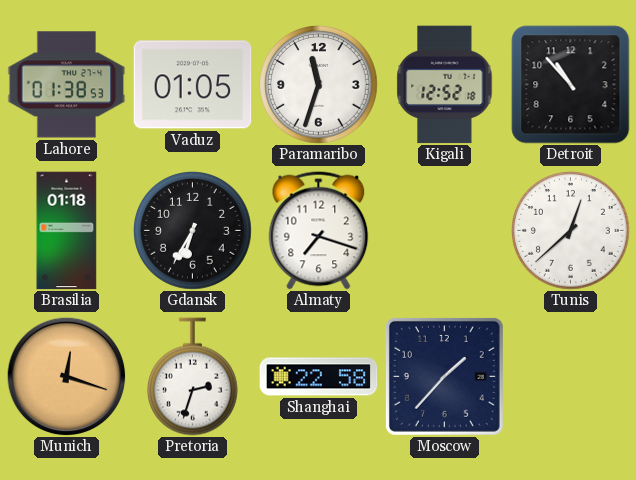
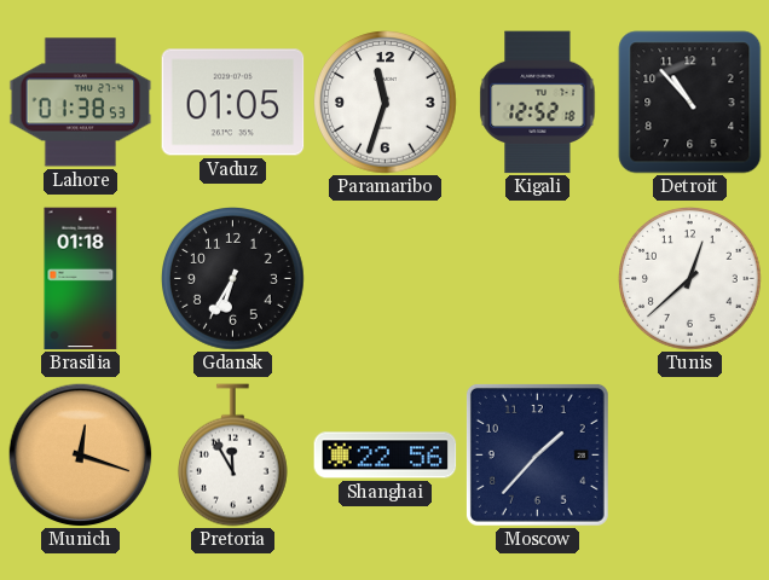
Almaty: 7:18 -> none (319, 231)
Pretoria: 2:33 -> 11:55 (232, 456)
Shanghai: 22:58 -> 22:56 (386, 456)
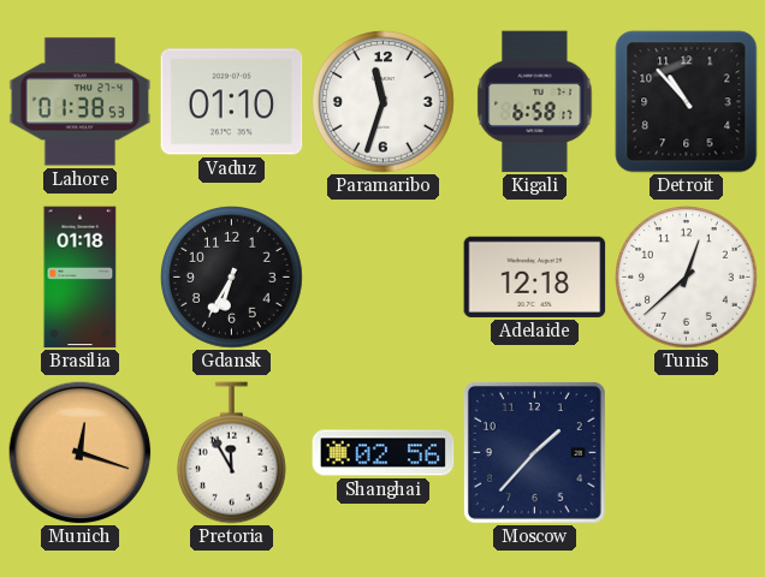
Vaduz: 01:05 -> 01:10 (232, 102)
Kigali: 12:52 -> 6:58 (535, 102)
Adelaide: none -> 12:18 (535, 276)
Shanghai: 22:56 -> 02:56 (384, 453)
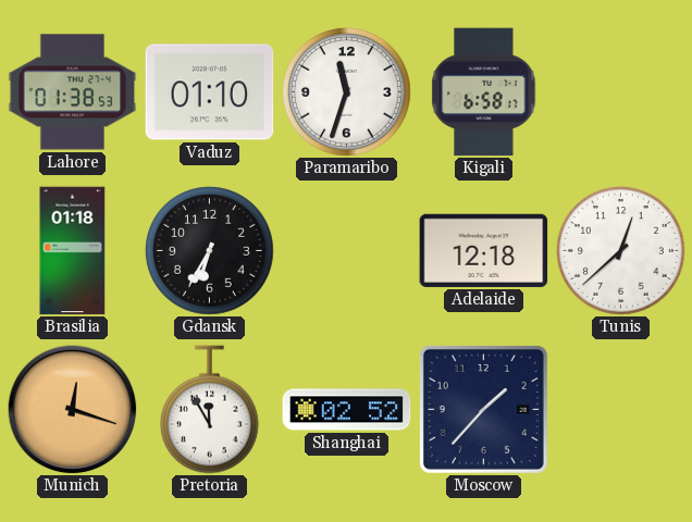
Detroit: 10:53 -> none (687, 102)
Shanghai: 02:56 -> 02:52 (347, 410)
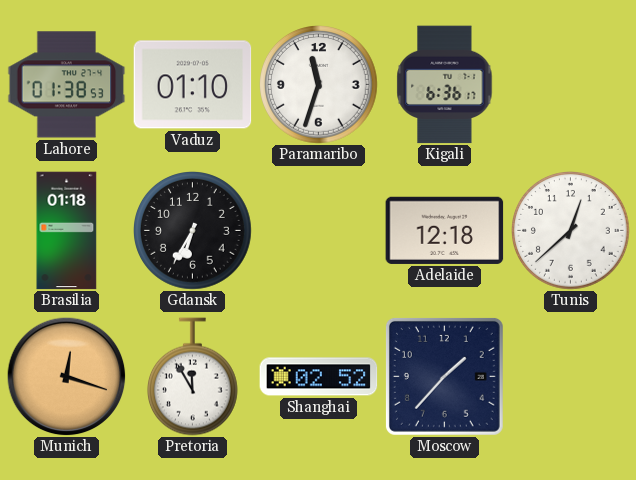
Kigali: 6:58 -> 6:36 (445, 85)
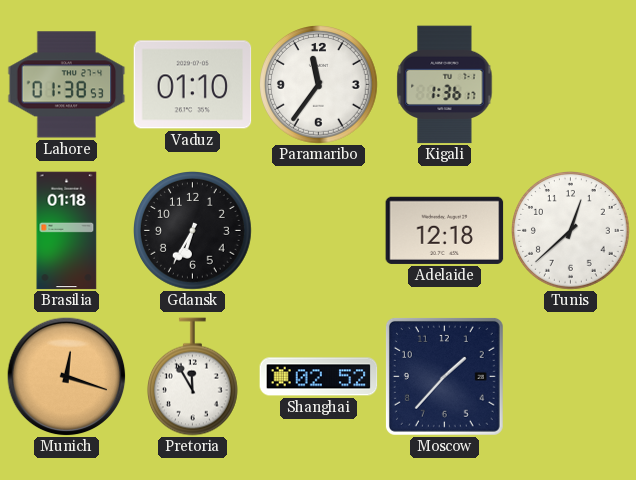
Paramaribo: 11:33 -> 11:36 (319, 85)
Kigali: 6:36 -> 1:36 (445, 85)
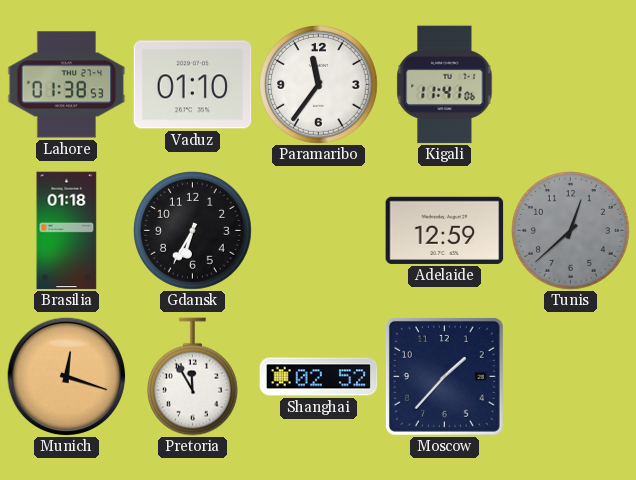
Kigali: 1:36 -> 11:41 (445, 85)
Adelaide: 12:18 -> 12:59 (445, 230)
Tunis dial: white -> grey (571, 231)
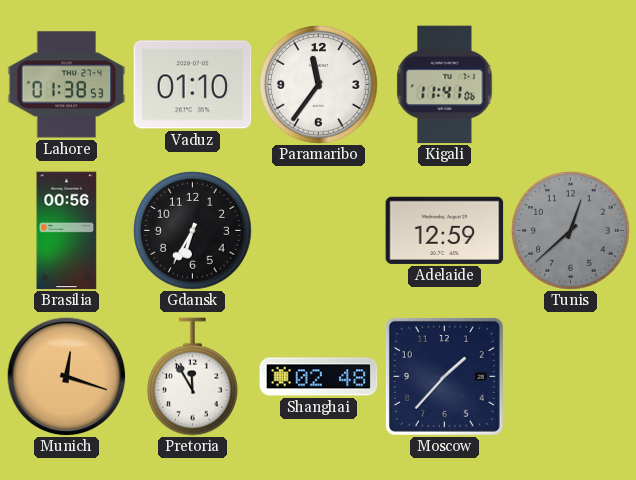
Brasilia: 01:18 -> 00:56 (67, 231)
Shanghai: 02:52 -> 02:48 (319, 377)
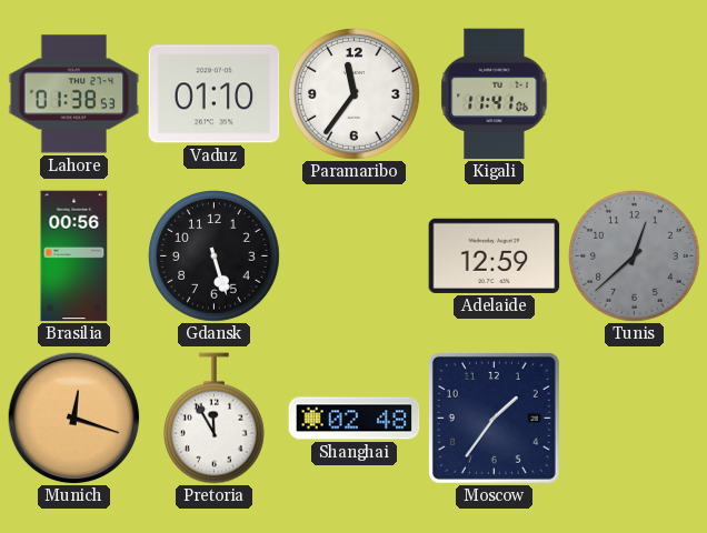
Gdansk: 6:35 -> 5:27 (215, 257)
Moscow: 1:37 -> 1:36 (494, 418)
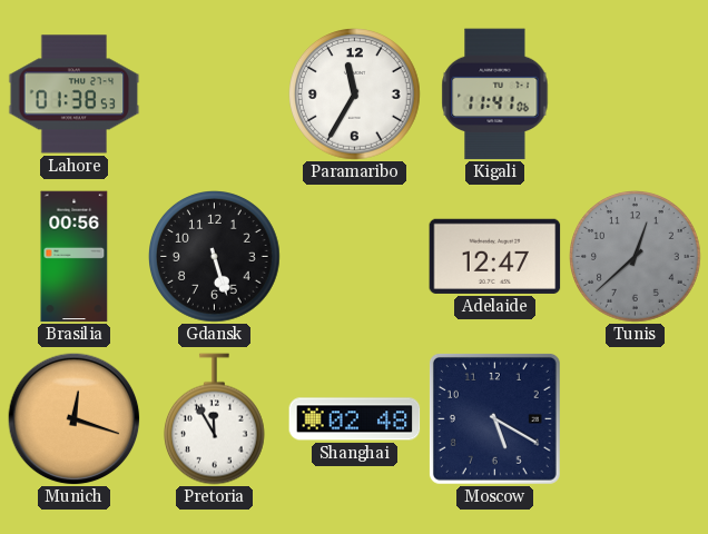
Vaduz: 01:10 -> none (215, 94)
Paramaribo: 11:36 -> 11:35 (355, 95)
Adelaide: 12:59 -> 12:47 (495, 256)
Moscow: 1:36 -> 5:20 (494, 418)
